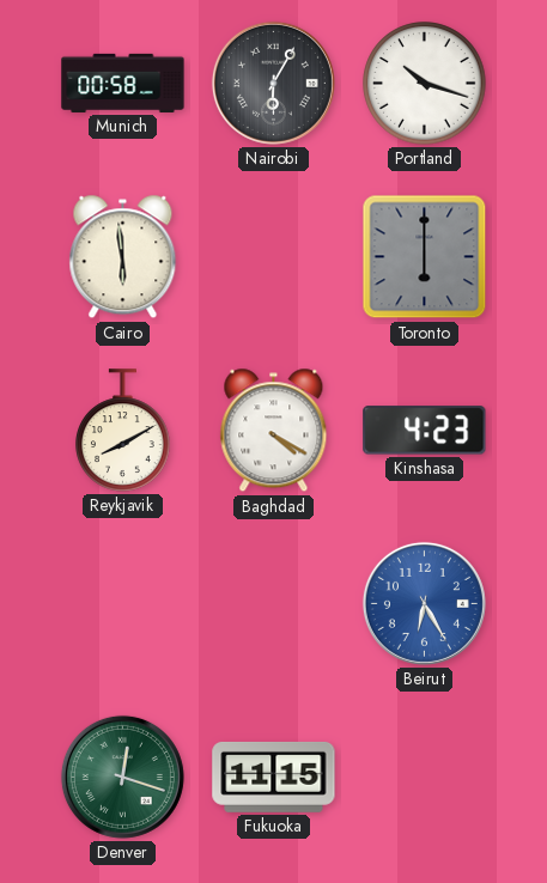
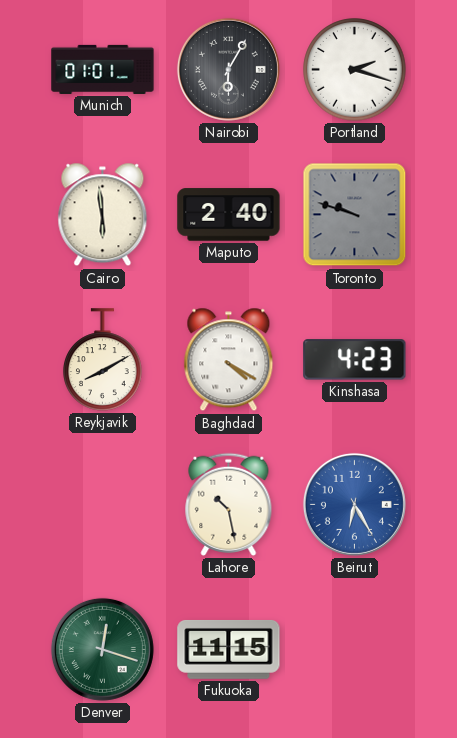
Munich: 00:58 -> 01:01 (103, 69)
Portland: 10:18 -> 2:18 (355, 70)
Maputo: none -> 2:40 (229, 215)
Toronto: 6:00 -> 9:48 (355, 215)
Lahore: none -> 10:28 (229, 504)
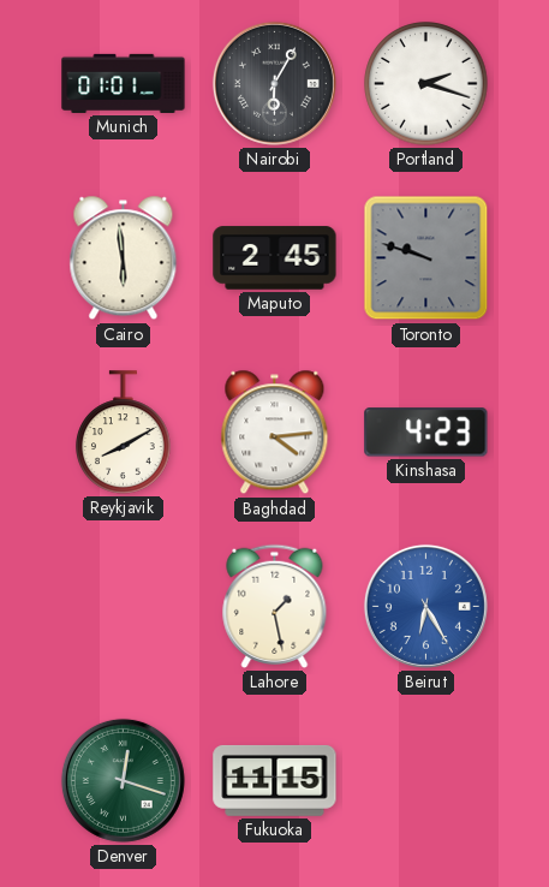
Maputo: 2:40 -> 2:45 (275, 258)
Baghdad: 4:20 -> 4:14 (275, 433)
Lahore: 10:28 -> 1:28 (275, 606)
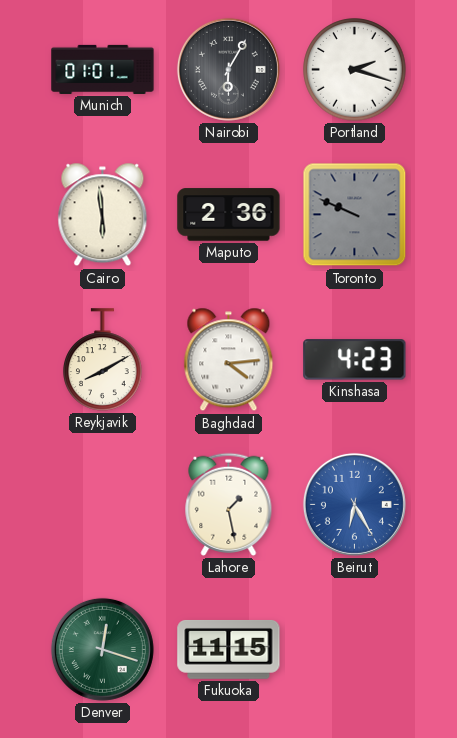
Maputo: 2:45 -> 2:36 (229, 215)
Toronto: 9:48 -> 9:49 (355, 215)
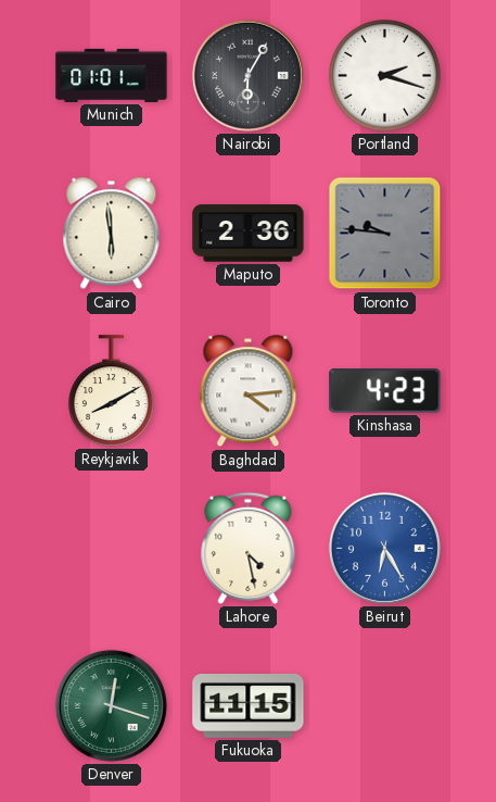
Toronto: 9:49 -> 9:46 (385, 234)
Lahore: 1:28 -> 4:28 (249, 548)
